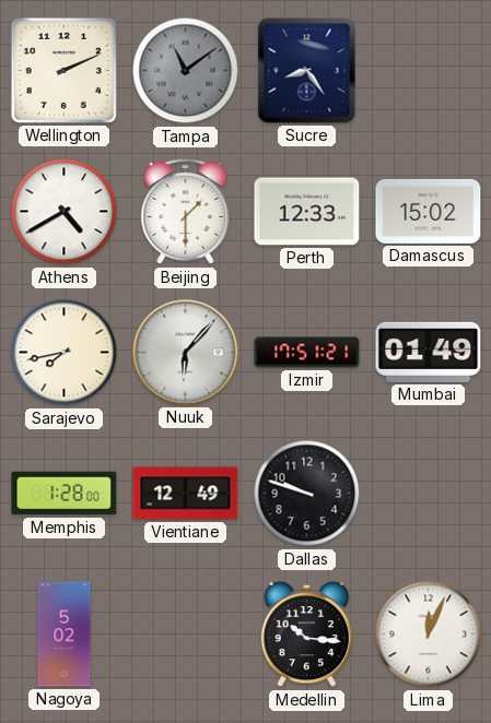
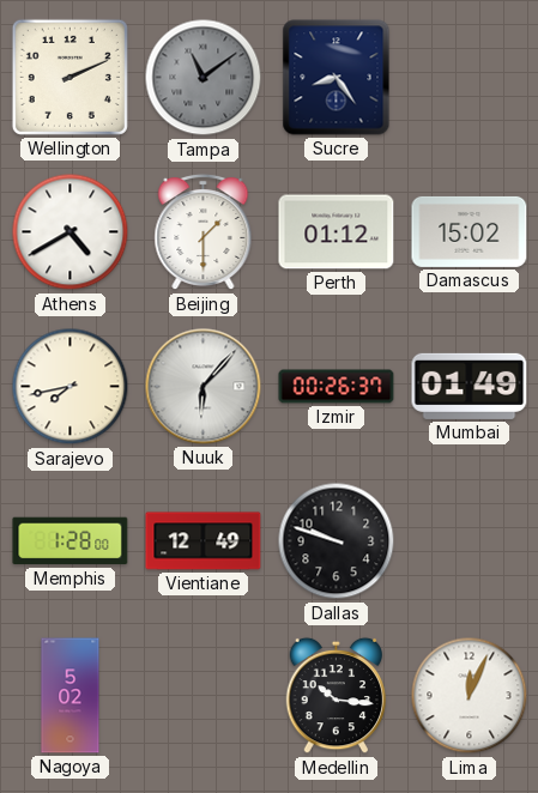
Perth: 12:33 -> 01:12 (337, 232)
Izmir: 17:51 -> 00:26 (337, 387)
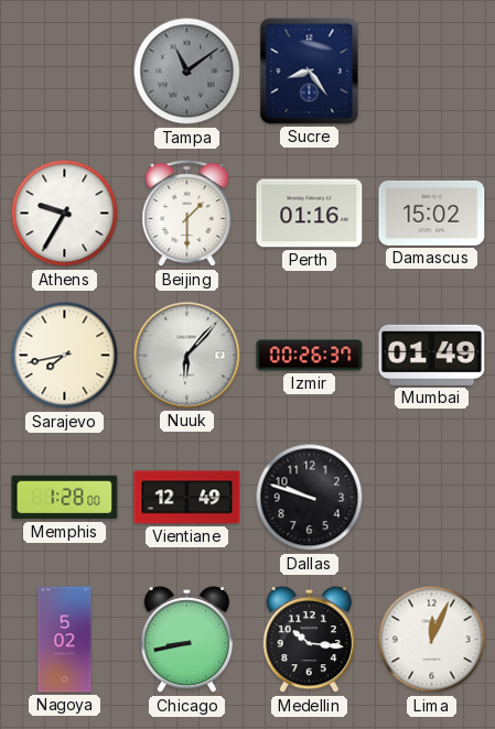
Wellington: 2:11 -> none (69, 77)
Athens: 4:40 -> 9:35 (65, 214)
Perth: 01:12 -> 01:16 (310, 214)
Chicago: none -> 8:43 (187, 640)
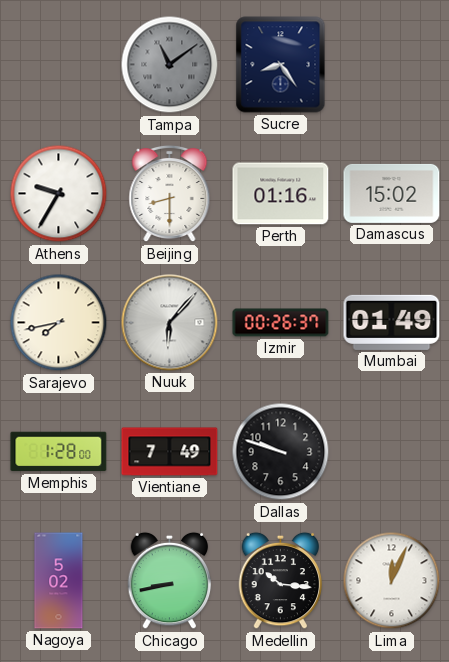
Beijing: 1:30 -> 8:30 (170, 194)
Vientiane: 12:49 -> 7:49 (170, 452)
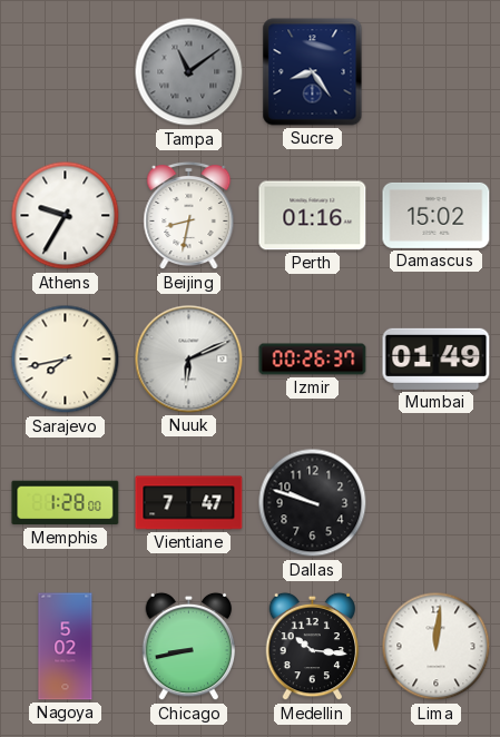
Beijing: 8:30 -> 8:32 (189, 216)
Nuuk: 6:07 -> 6:11 (189, 360)
Vientiane: 7:49 -> 7:47 (189, 503)
Lima: 12:04 -> 12:01 (437, 647)
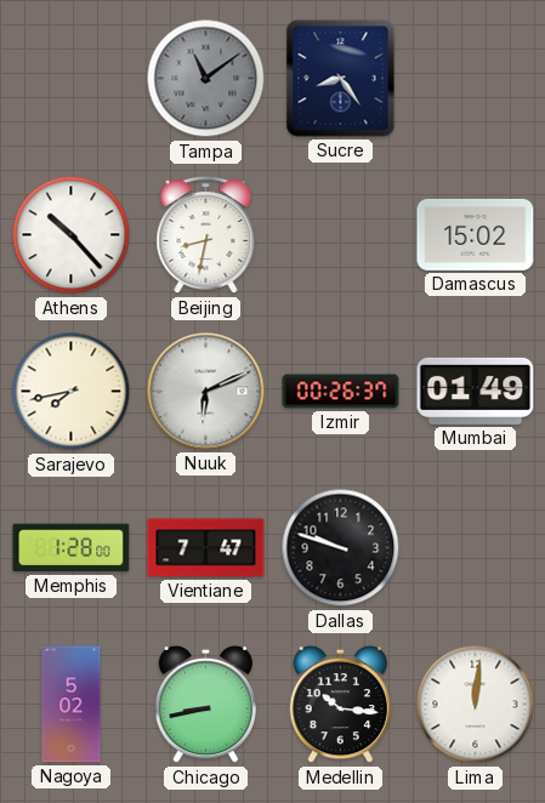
Athens: 9:35 -> 10:23 (72, 235)
Perth: 01:16 -> none (313, 216)
